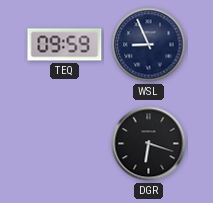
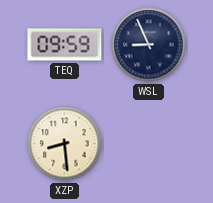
XZP: none -> 8:29 (65, 144)
DGR: 6:18 -> none (149, 144)
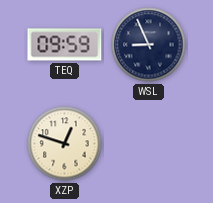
XZP: 8:29 -> 12:48 (65, 144)
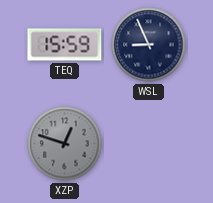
TEQ: 09:59 -> 15:59 (65, 45)
XZP dial: cream -> grey (65, 144)
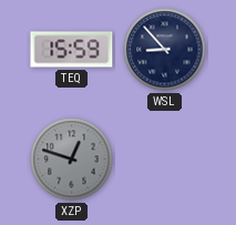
WSL: 8:56 -> 8:53 (165, 50)
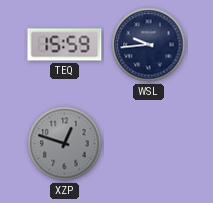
WSL: 8:53 -> 9:44 (149, 45)
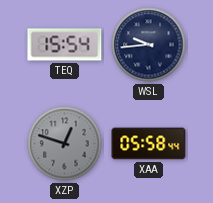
TEQ: 15:59 -> 15:54 (65, 45)
XAA: none -> 05:58 (149, 144)
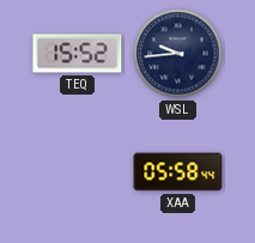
TEQ: 15:54 -> 15:52 (78, 54)
XZP: 12:48 -> none (65, 144)
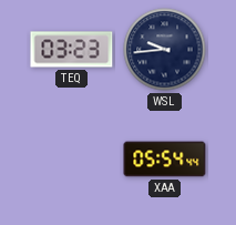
TEQ: 15:52 -> 03:23 (72, 50)
XAA: 05:58 -> 05:54 (165, 160)
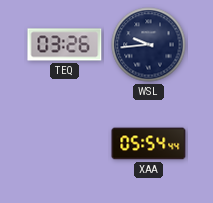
TEQ: 03:23 -> 03:26 (65, 45)
